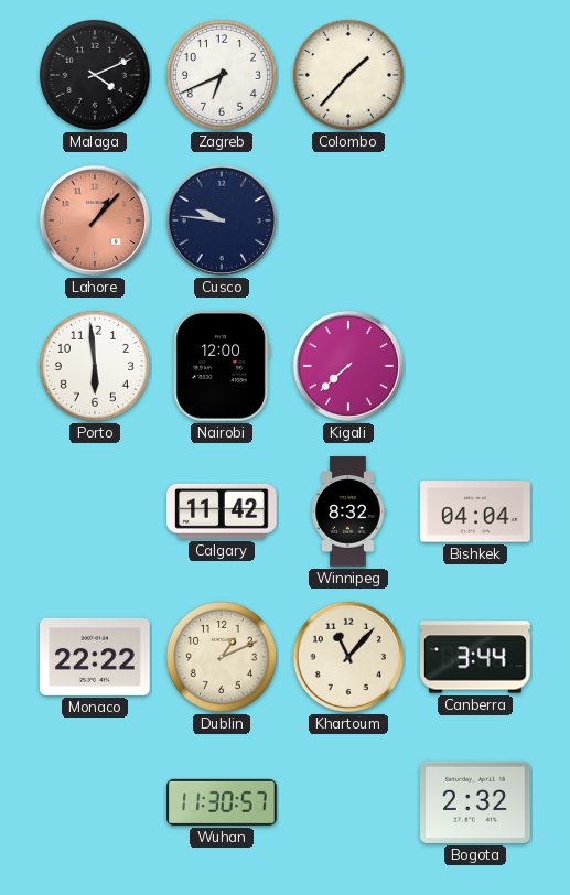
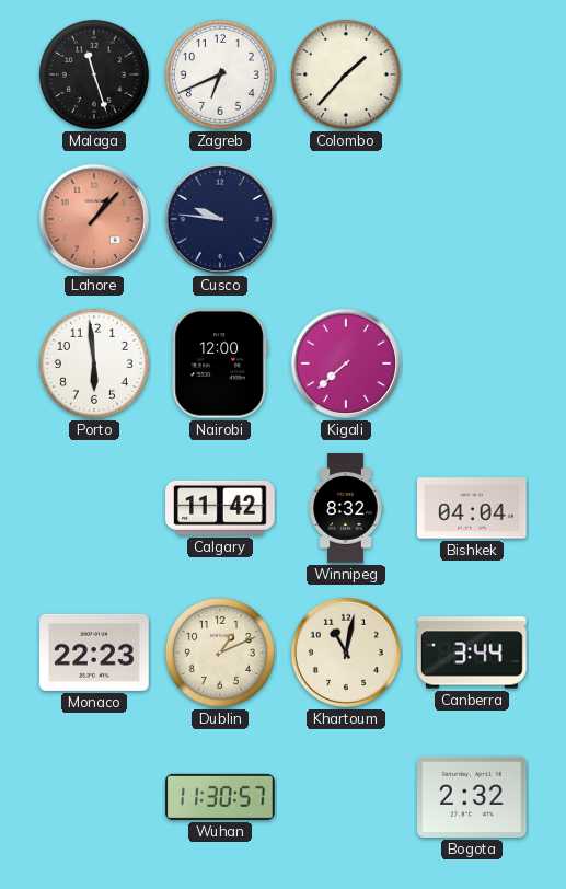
Malaga: 4:11 -> 11:27 (94, 74)
Monaco: 22:22 -> 22:23 (94, 653)
Khartoum: 11:07 -> 11:02 (346, 653)
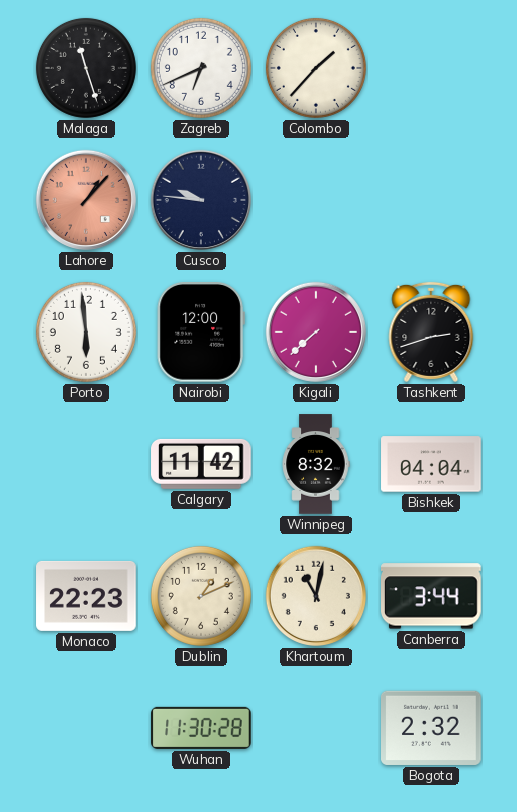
Tashkent: none -> 2:42 (431, 332)
Wuhan: 11:30:57 -> 11:30:28 (201, 728)
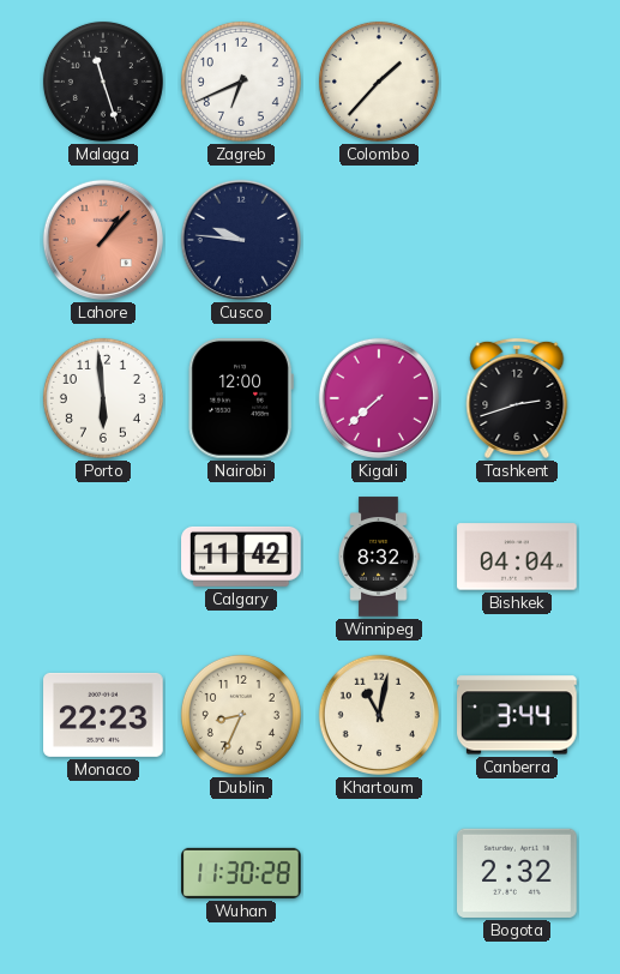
Dublin: 1:11 -> 8:34 (241, 715)
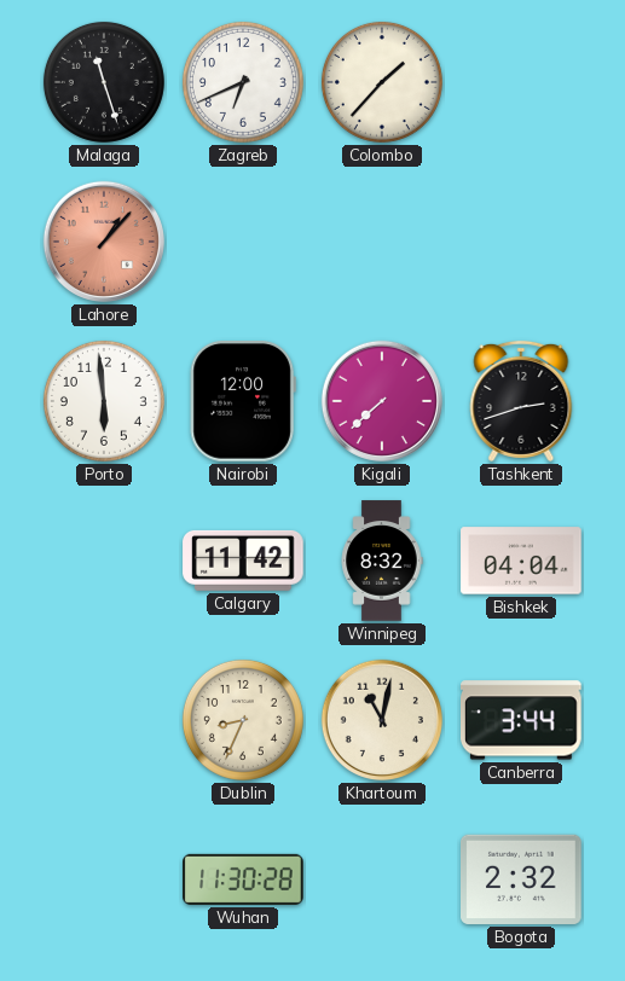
Cusco: 9:46 -> none (241, 240)
Monaco: 22:23 -> none (103, 715)
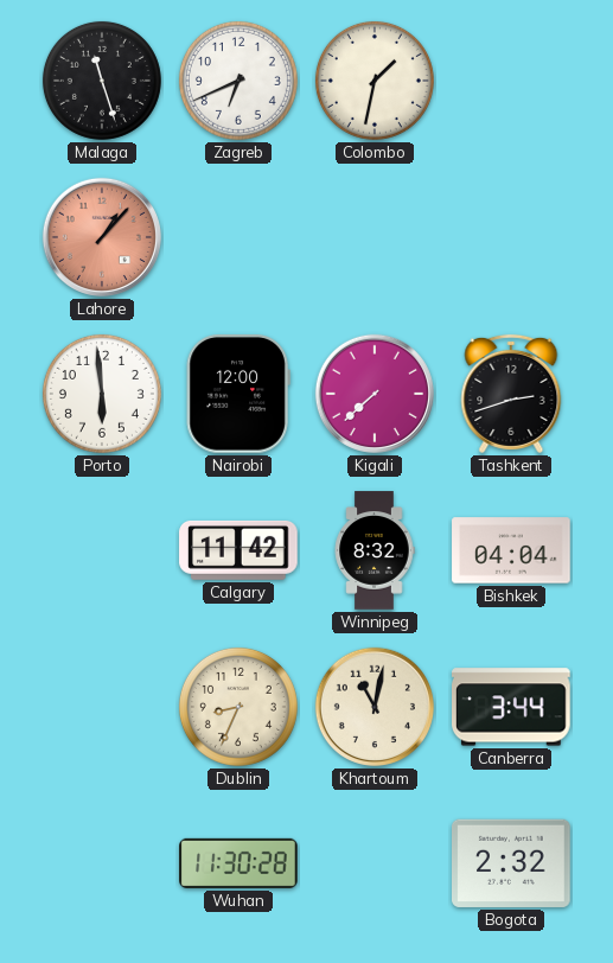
Colombo: 1:37 -> 1:32 (375, 81)
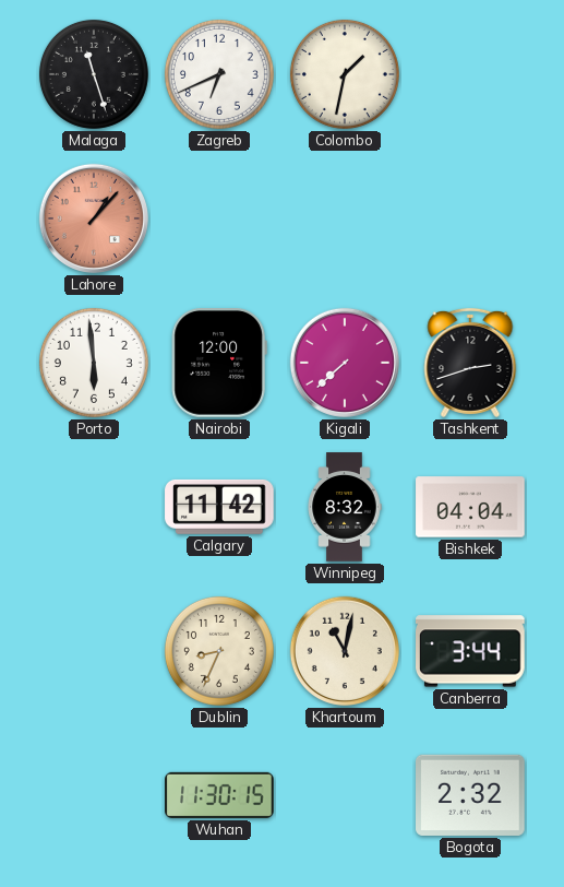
Wuhan: 11:30:28 -> 11:30:15 (219, 795)
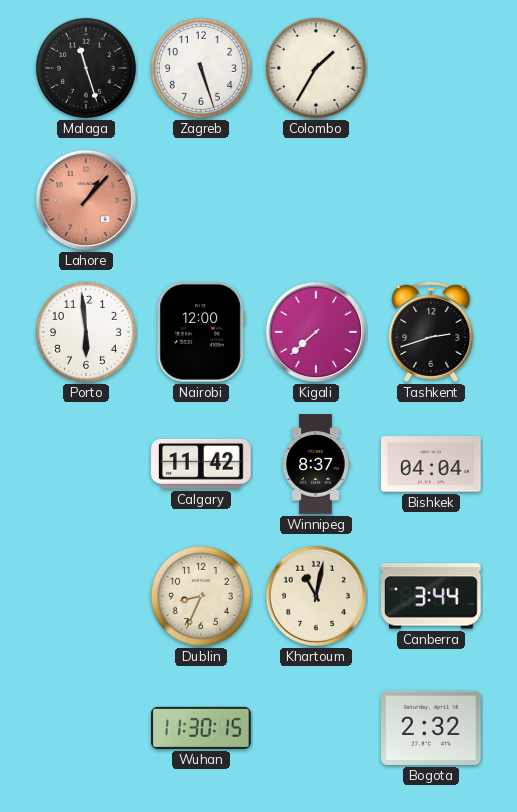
Zagreb: 6:41 -> 5:27 (201, 68)
Colombo: 1:32 -> 1:35 (316, 68)
Winnipeg: 8:32 -> 8:37 (316, 464)
